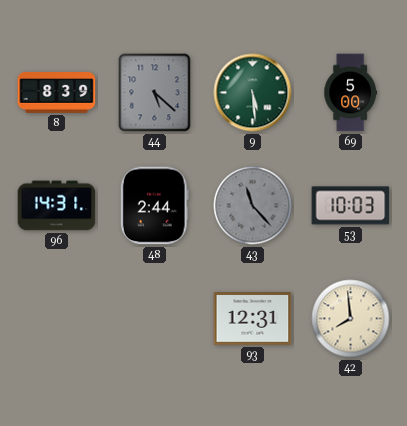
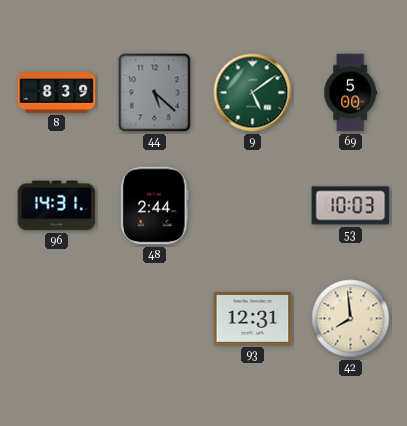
9: 5:29 -> 5:09 (253, 93)
43: 11:23 -> none (253, 206)
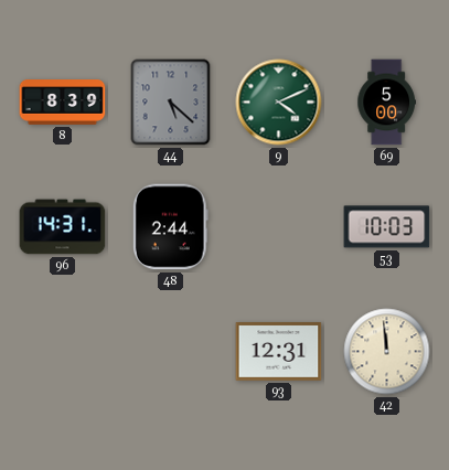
9: 5:09 -> 4:11 (279, 103)
42: 7:59 -> 11:59 (387, 352)
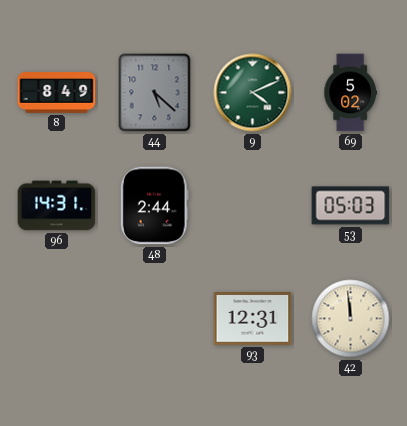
8: 8:39 -> 8:49 (57, 93)
69: 5:00 -> 5:02 (350, 93)
53: 10:03 -> 05:03 (351, 206)
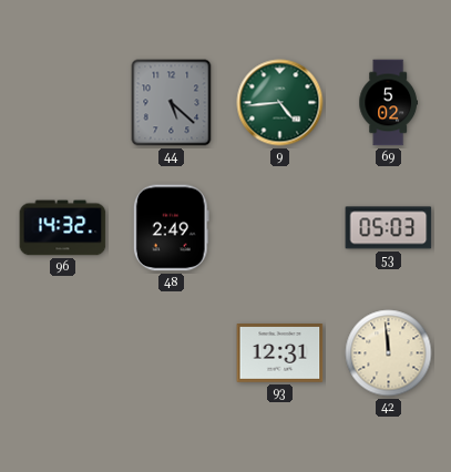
8: 8:49 -> none (57, 93)
9: 4:11 -> 4:44 (280, 103)
96: 14:31 -> 14:32 (63, 228)
48: 2:44 -> 2:49 (171, 228)
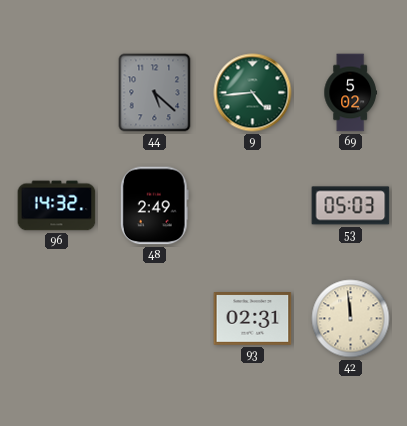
93: 12:31 -> 02:31 (253, 319)
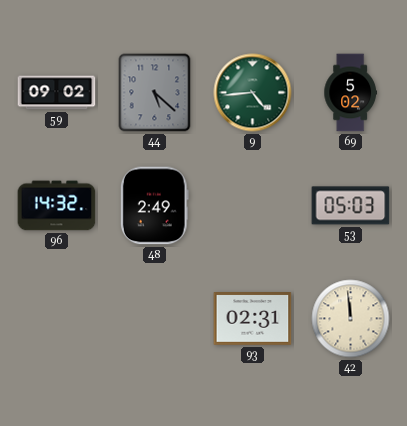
59: none -> 09:02 (57, 93)
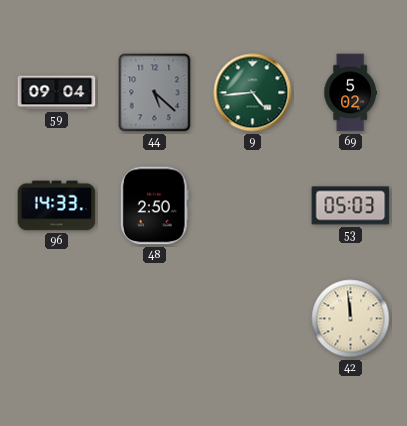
59: 09:02 -> 09:04 (57, 93)
96: 14:32 -> 14:33 (57, 206)
48: 2:49 -> 2:50 (154, 206)
93: 02:31 -> none (253, 319)
